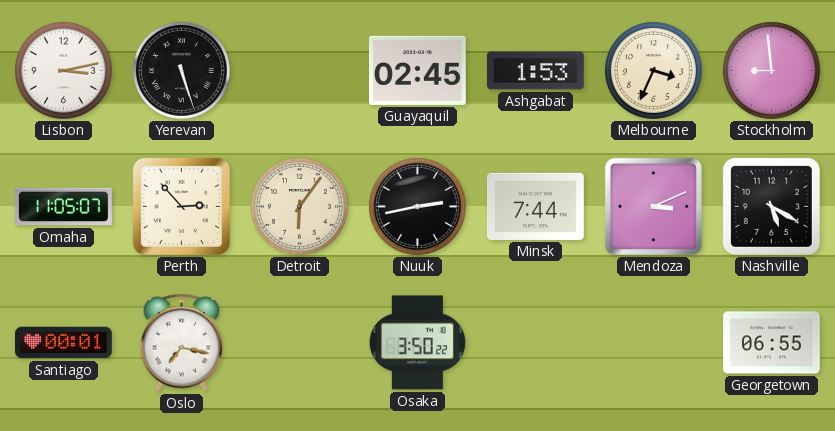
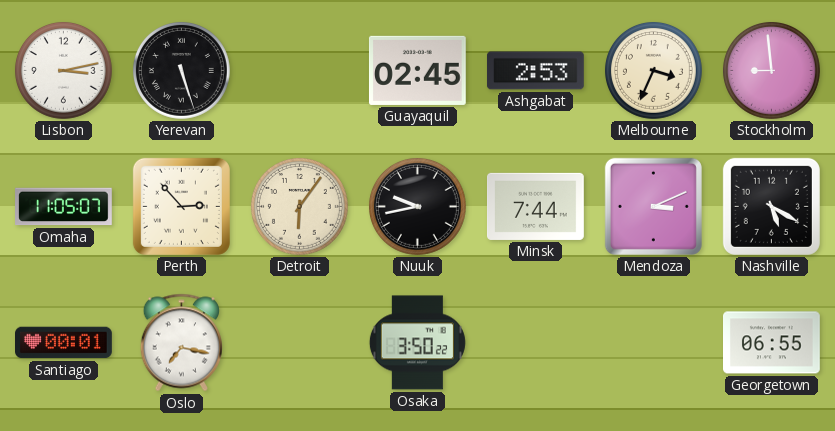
Ashgabat: 1:53 -> 2:53 (535, 71)
Nuuk: 2:43 -> 9:43 (417, 206)
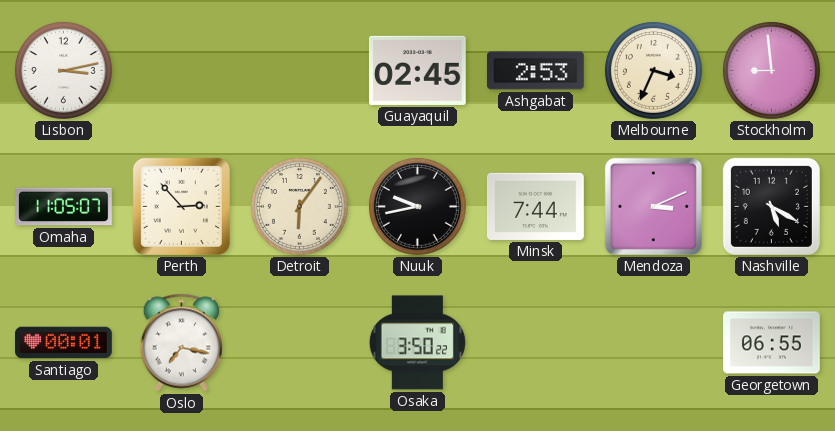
Yerevan: 5:27 -> none (181, 70)
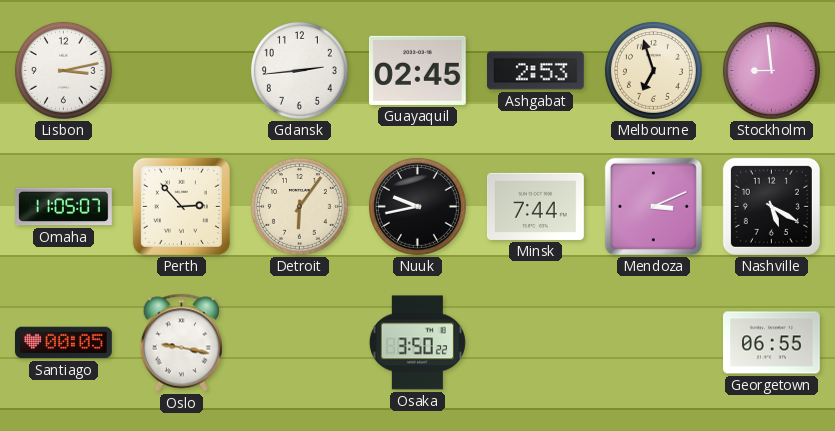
Gdansk: none -> 2:44 (299, 70)
Melbourne: 3:34 -> 6:57 (653, 70)
Santiago: 00:01 -> 00:05 (64, 343)
Oslo: 7:17 -> 9:17 (181, 343)
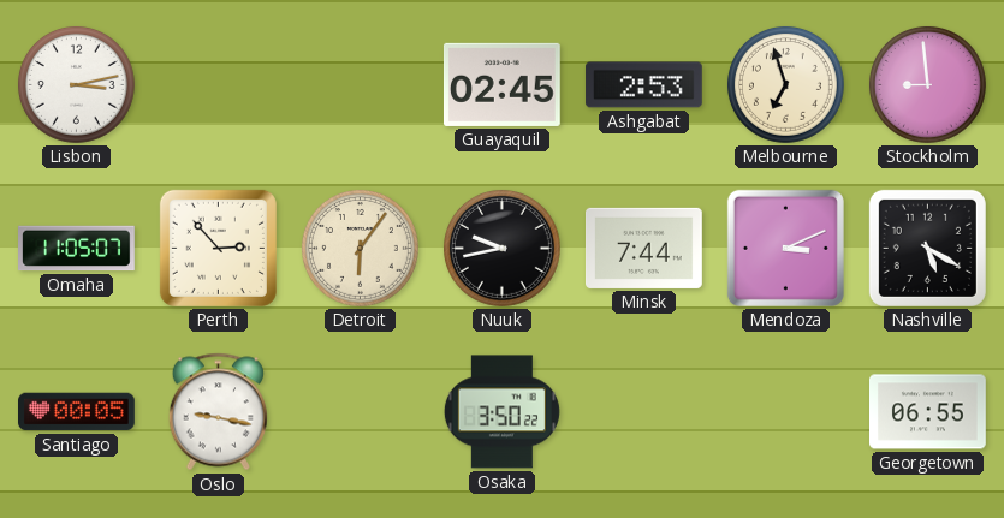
Gdansk: 2:44 -> none (299, 70)
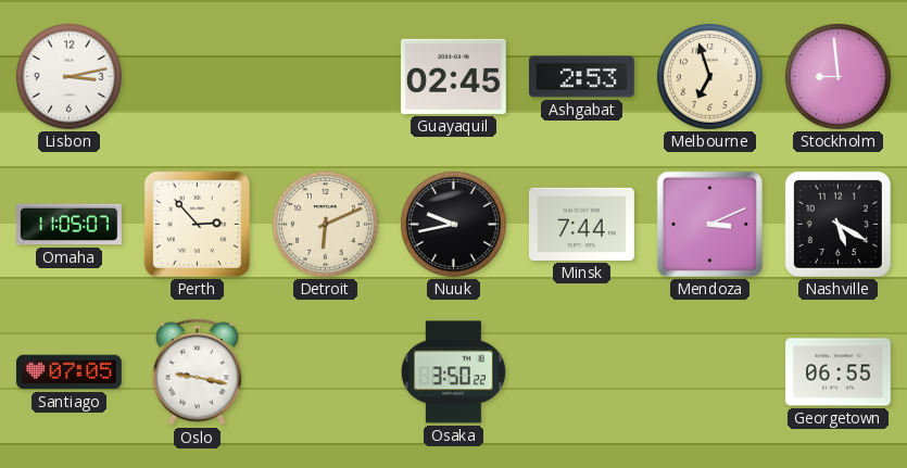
Detroit: 6:06 -> 6:11 (325, 224)
Santiago: 00:05 -> 07:05 (70, 372)
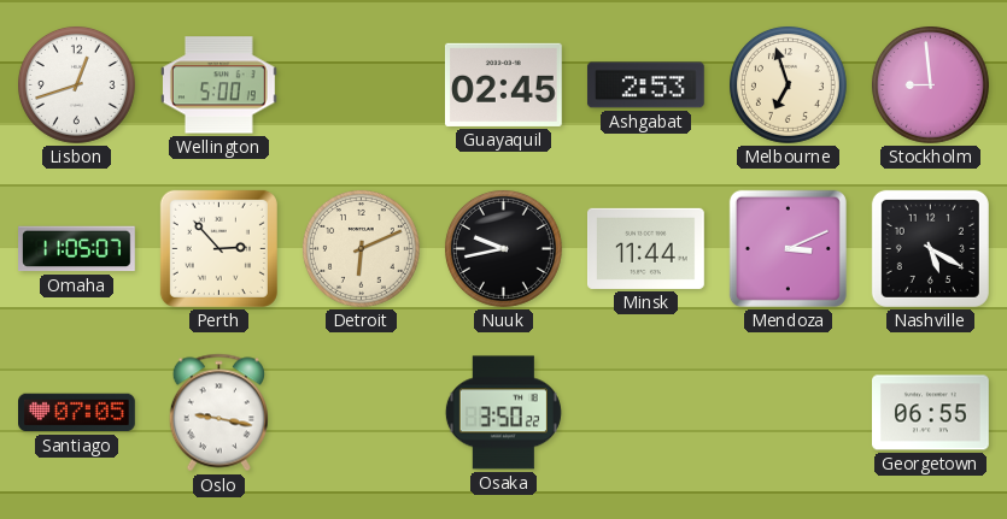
Lisbon: 3:13 -> 12:42 (76, 84)
Wellington: none -> 5:00 (218, 85)
Minsk: 7:44 -> 11:44 (646, 248)
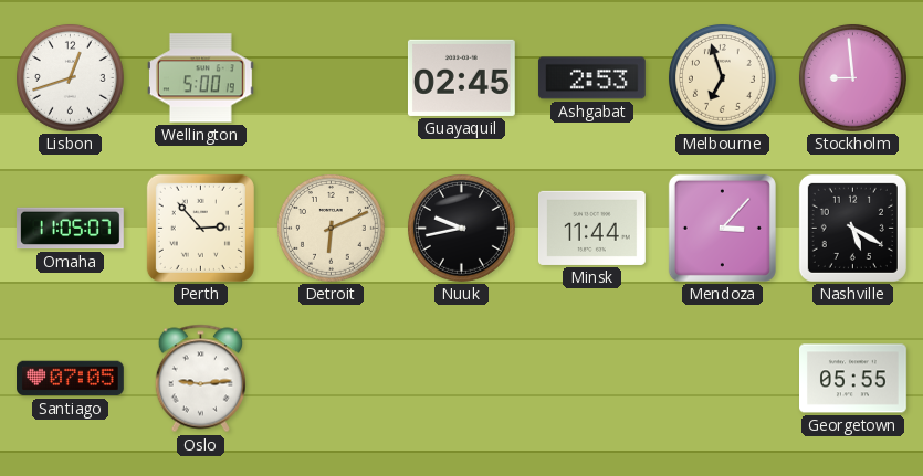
Mendoza: 3:11 -> 3:07 (722, 228)
Oslo: 9:17 -> 9:14 (200, 379)
Osaka: 3:50 -> none (503, 413)
Georgetown: 06:55 -> 05:55 (853, 379)
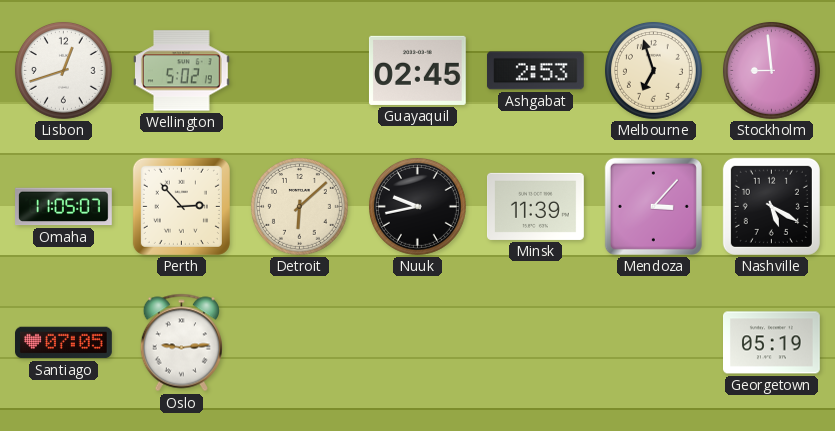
Wellington: 5:00 -> 5:02 (181, 71)
Detroit: 6:11 -> 6:08 (299, 206)
Minsk: 11:44 -> 11:39 (536, 206)
Georgetown: 05:55 -> 05:19 (772, 343)
